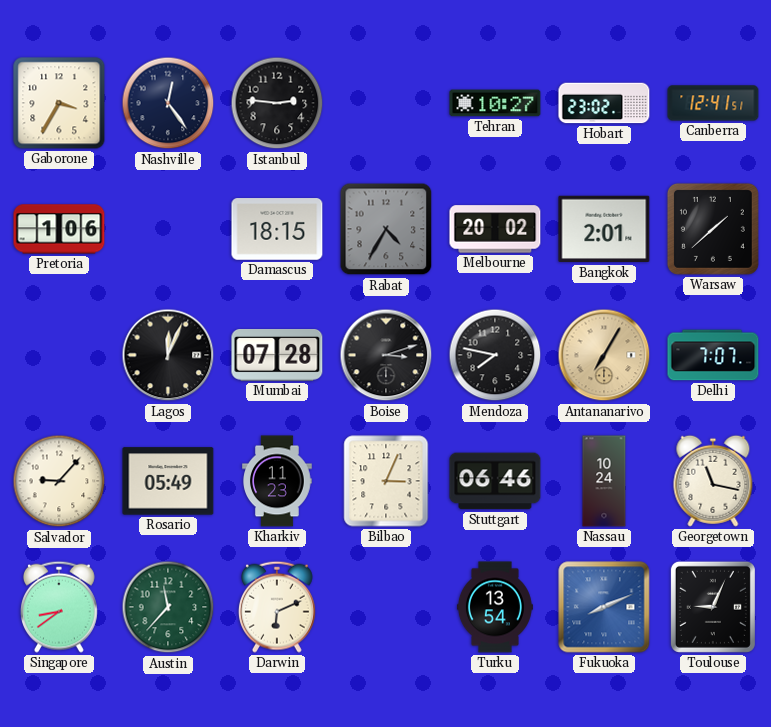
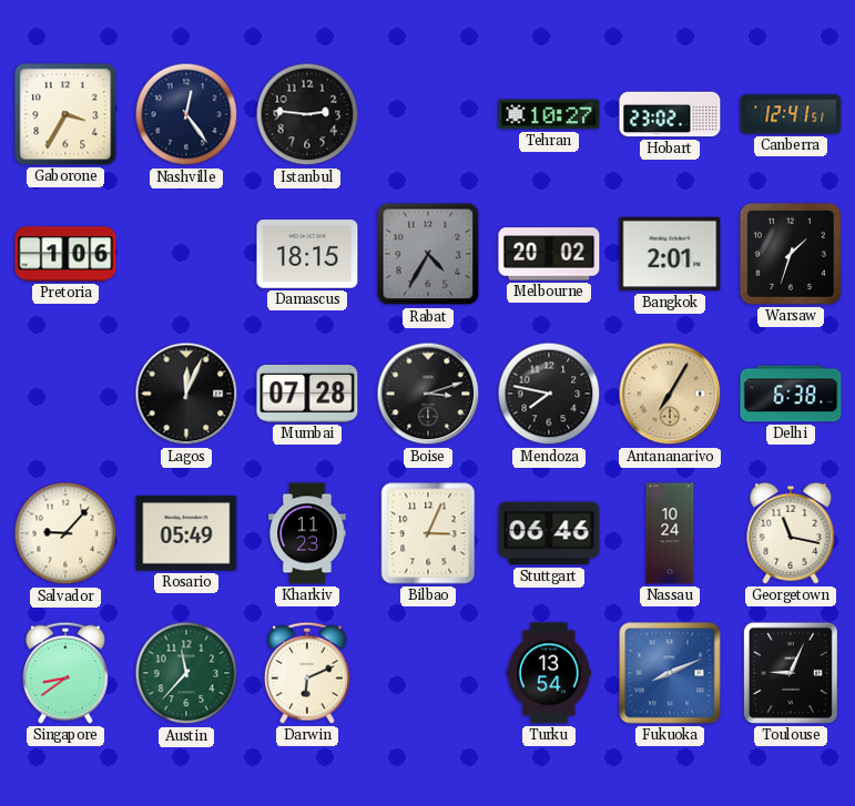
Warsaw: 1:38 -> 1:33 (791, 254)
Delhi: 7:07 -> 6:38 (791, 394)
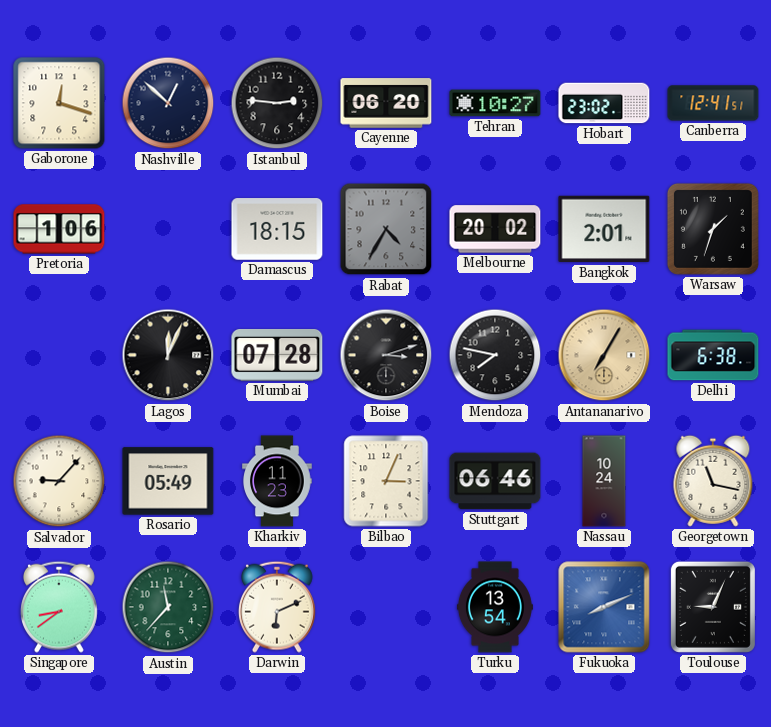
Gaborone: 3:35 -> 12:18 (59, 103)
Nashville: 12:24 -> 12:52 (168, 103)
Cayenne: none -> 06:20 (386, 103)
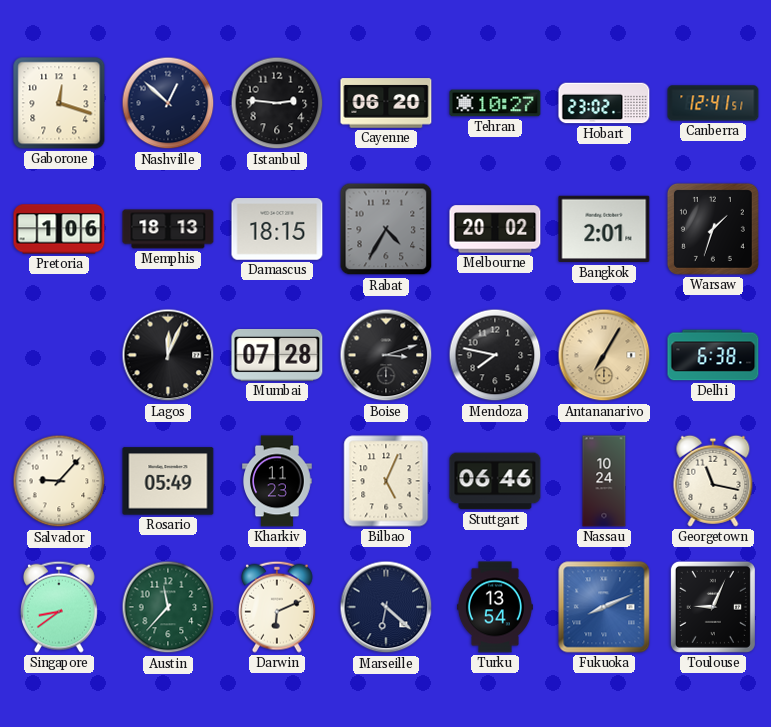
Memphis: none -> 18:13 (168, 229)
Bilbao: 3:04 -> 5:04 (386, 481)
Marseille: none -> 6:22 (386, 607)
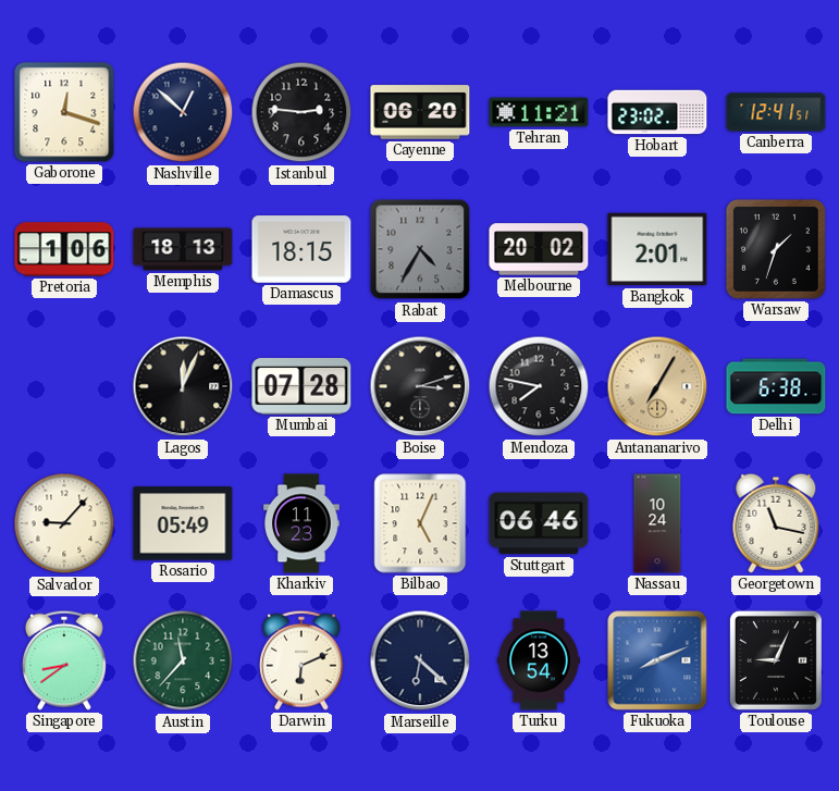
Tehran: 10:27 -> 11:21 (539, 112)
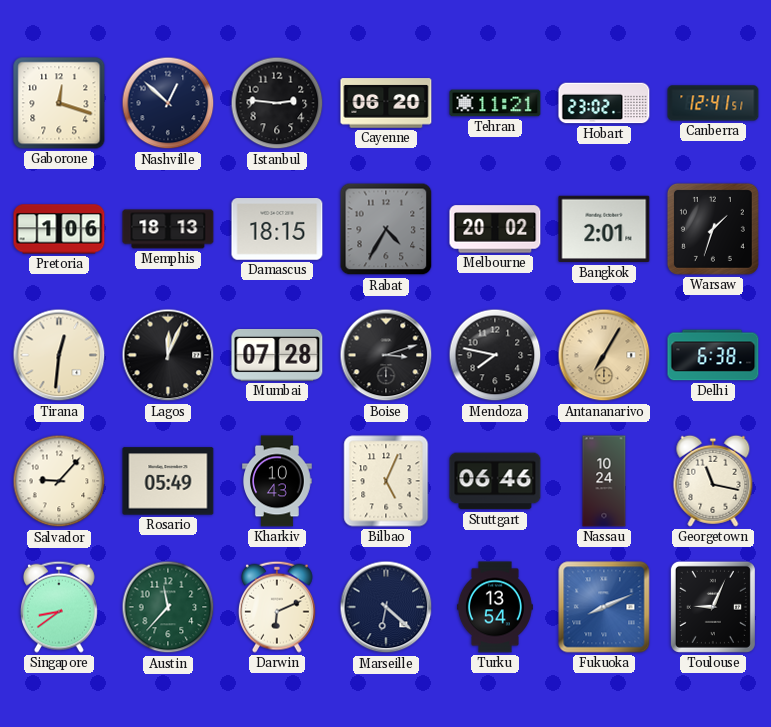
Tirana: none -> 12:31 (59, 355)
Kharkiv: 11:23 -> 10:43 (277, 481)
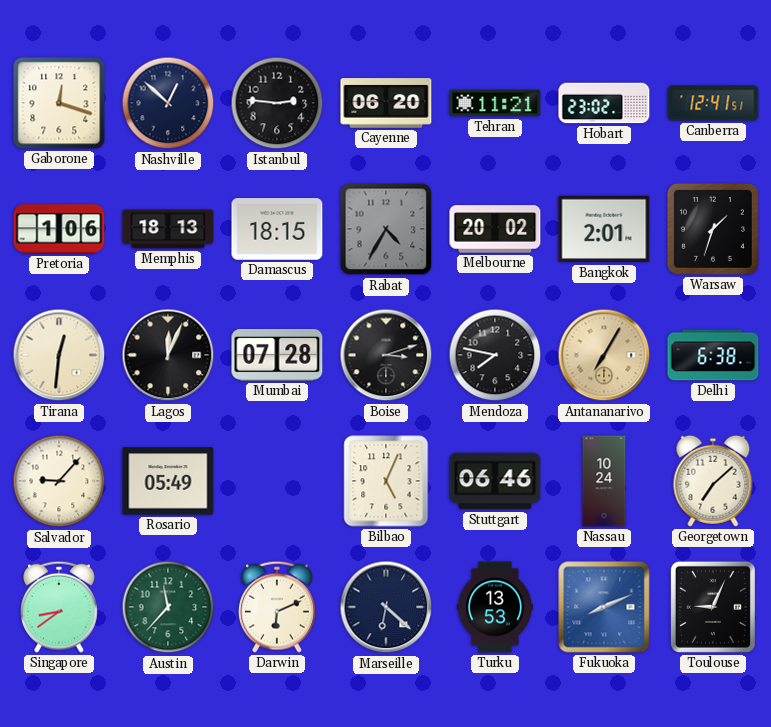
Kharkiv: 10:43 -> none (277, 481)
Georgetown: 11:17 -> 7:08 (713, 481)
Turku: 13:54 -> 13:53 (495, 607)
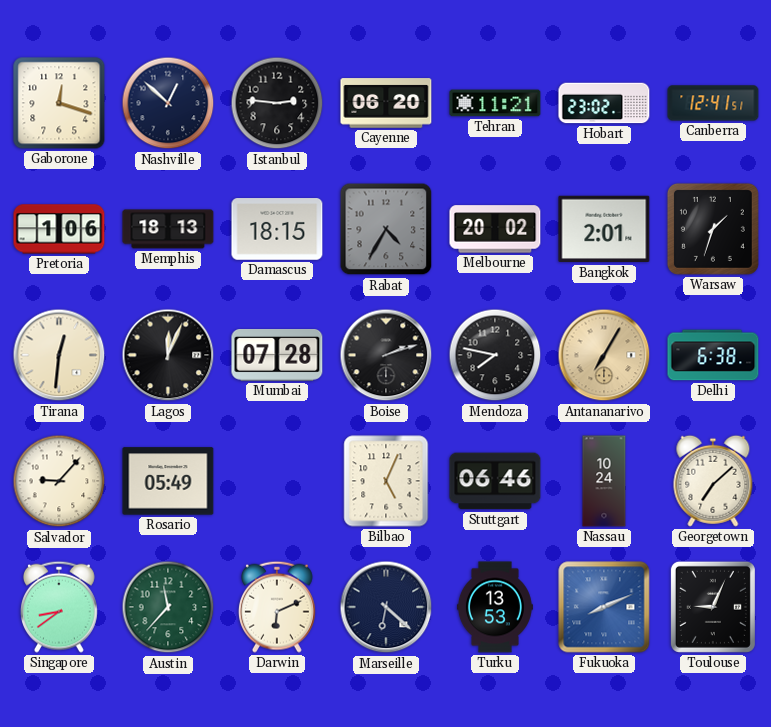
Boise: 3:12 -> 2:12 (386, 355)
